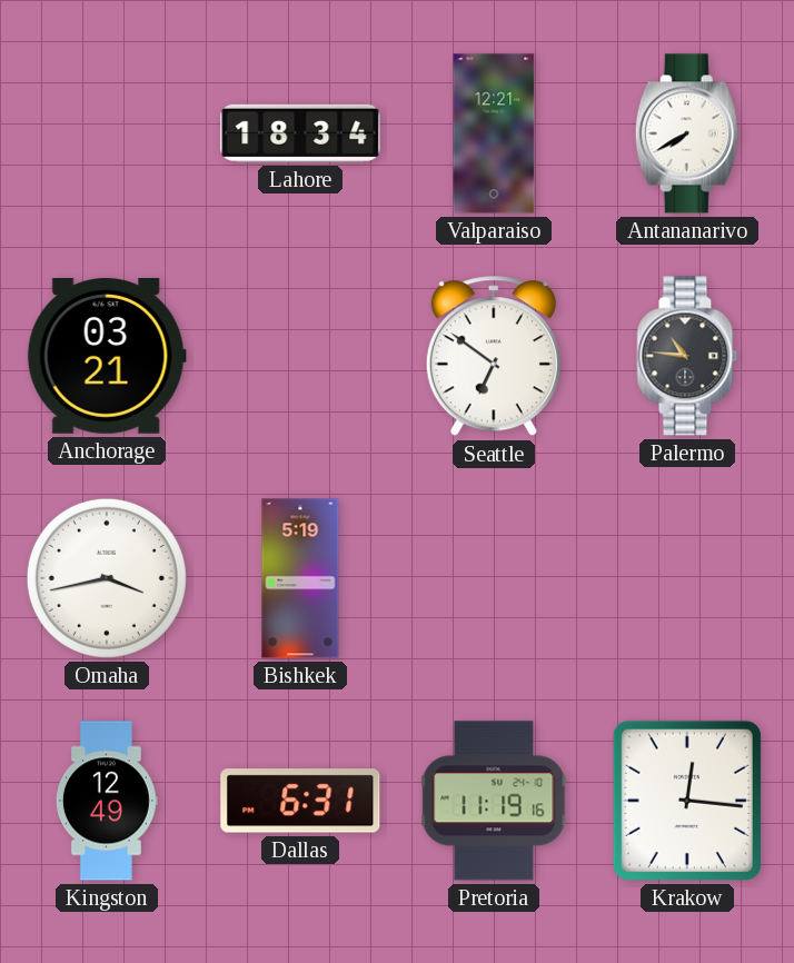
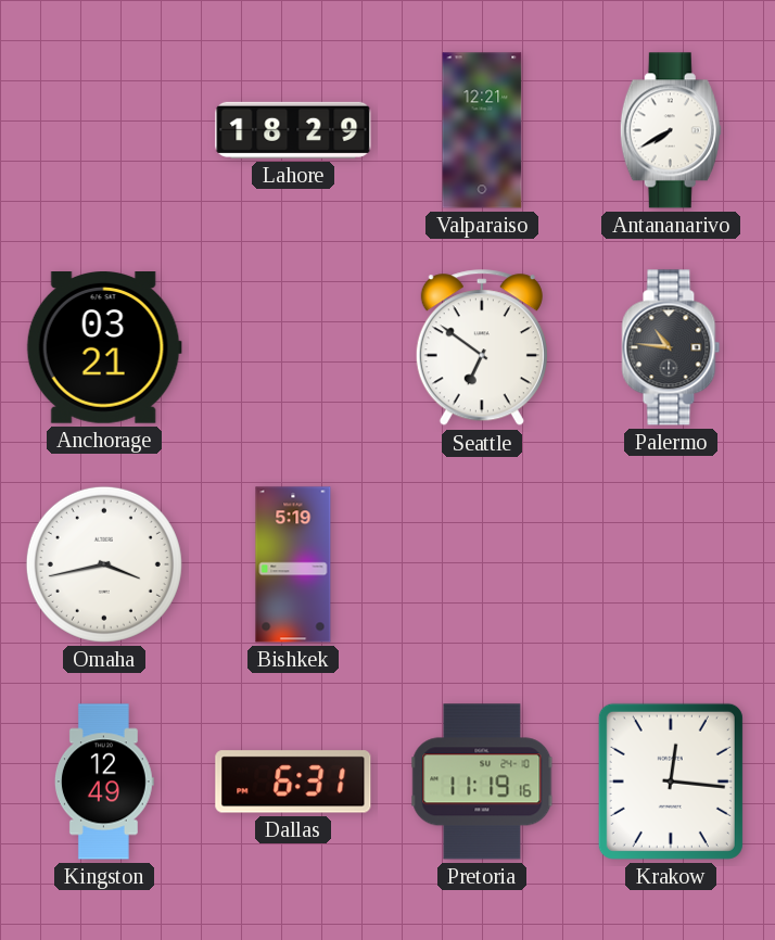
Lahore: 18:34 -> 18:29 (293, 130)
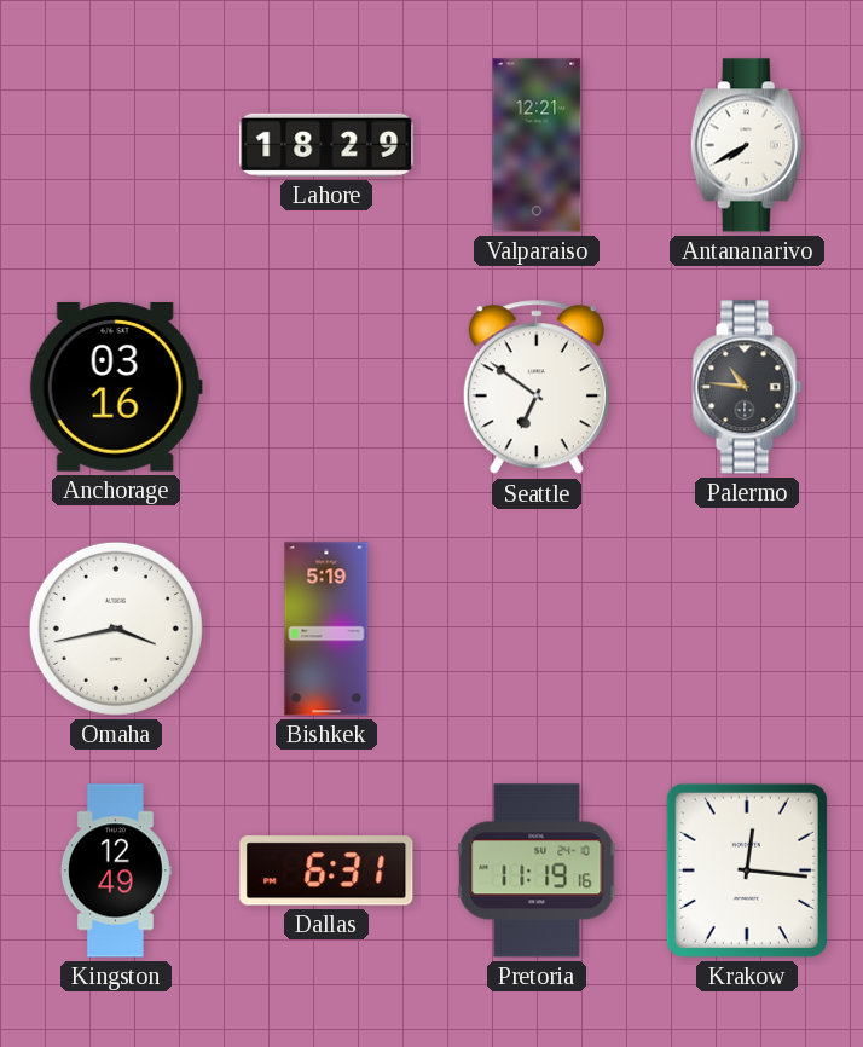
Anchorage: 03:21 -> 03:16 (116, 388)
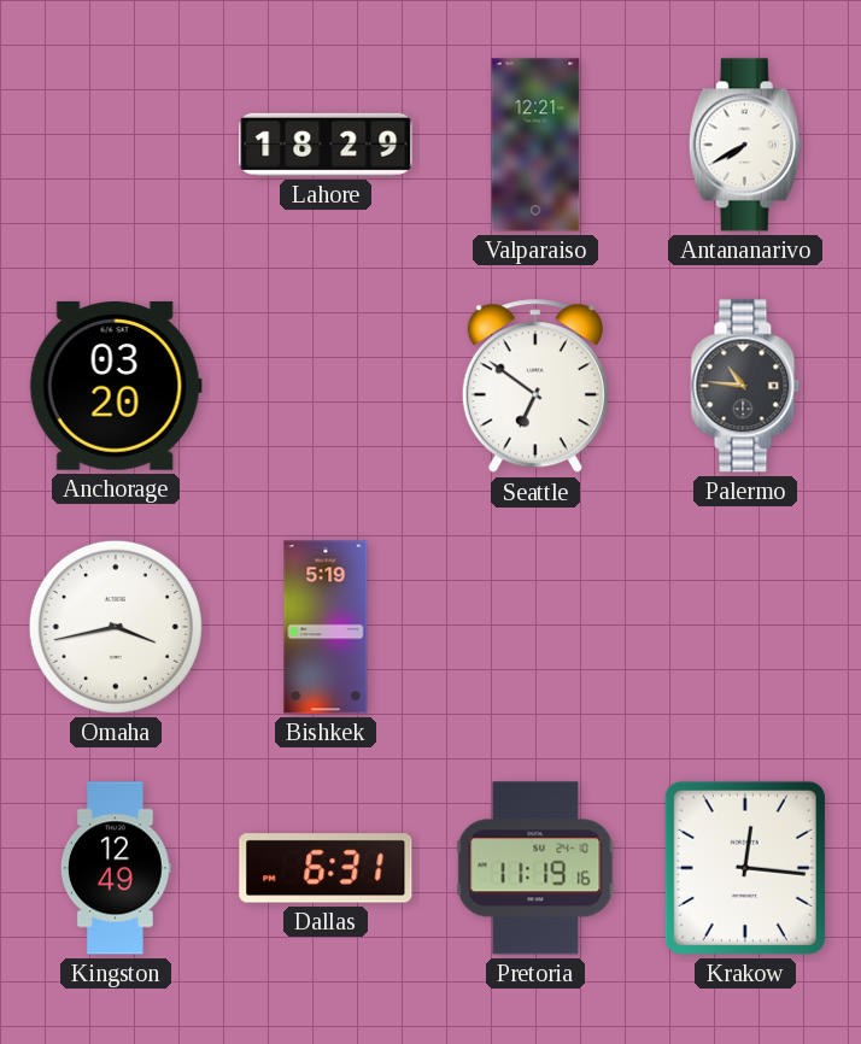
Anchorage: 03:16 -> 03:20 (116, 387)
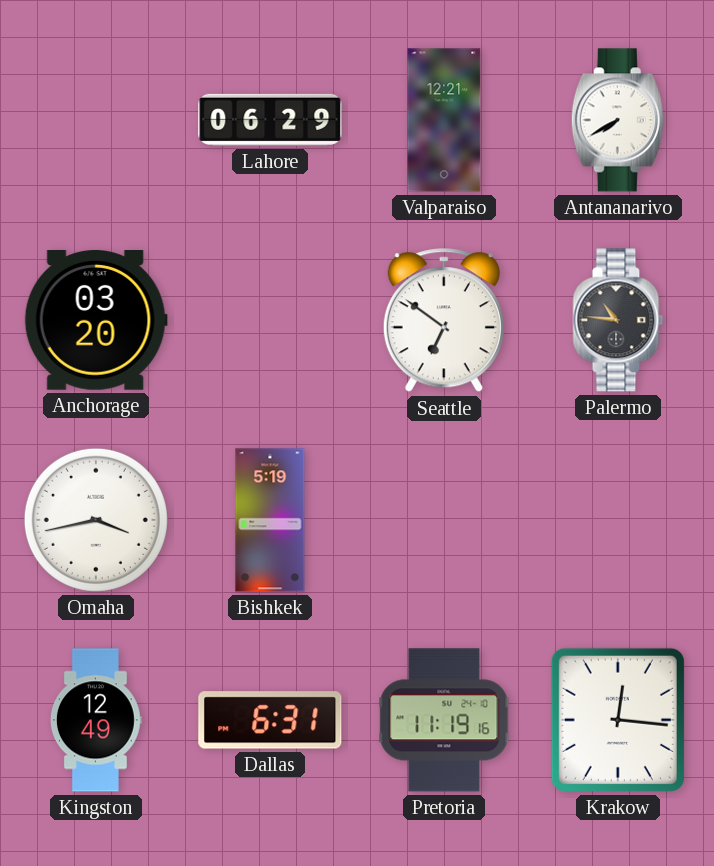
Lahore: 18:29 -> 06:29 (270, 120)
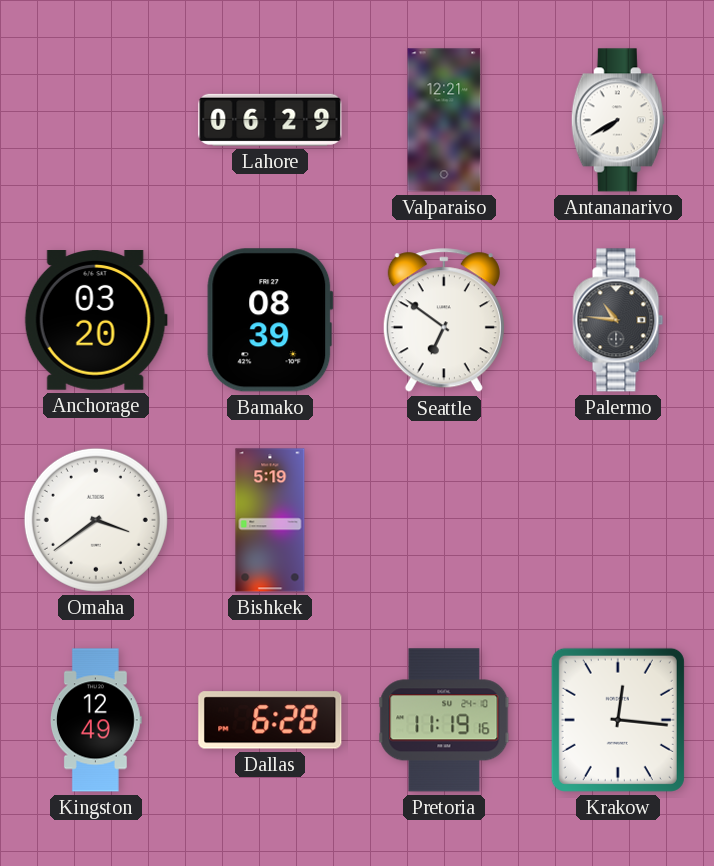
Bamako: none -> 08:39 (270, 320)
Omaha: 3:43 -> 3:39 (96, 520)
Dallas: 6:31 -> 6:28 (270, 720)
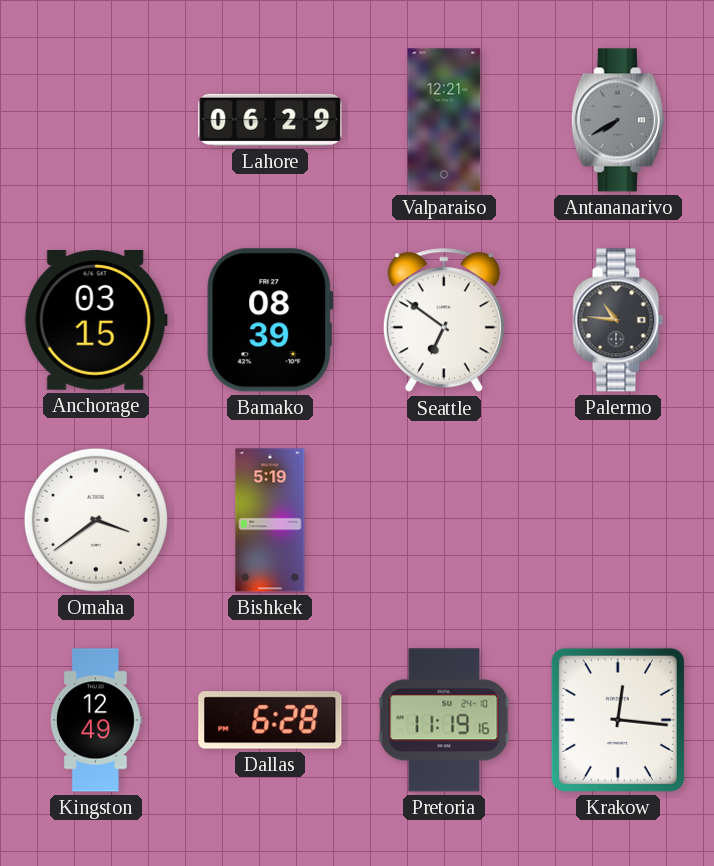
Antananarivo dial: white -> grey (618, 120)
Anchorage: 03:20 -> 03:15 (96, 321)
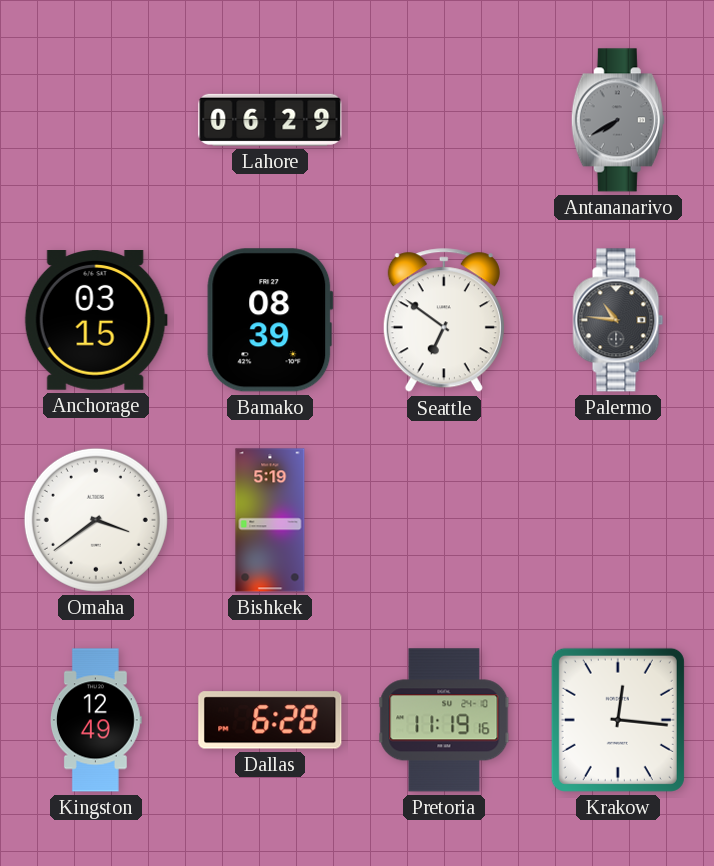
Valparaiso: 12:21 -> none (444, 120)
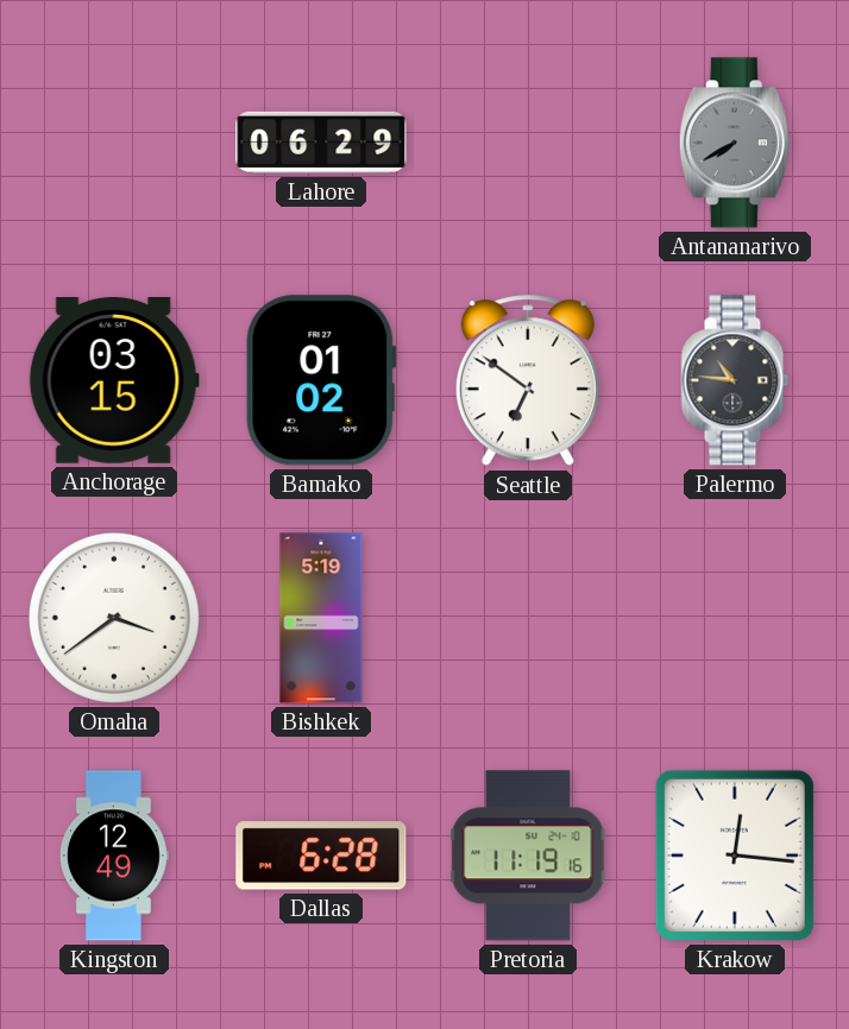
Bamako: 08:39 -> 01:02 (321, 380)
